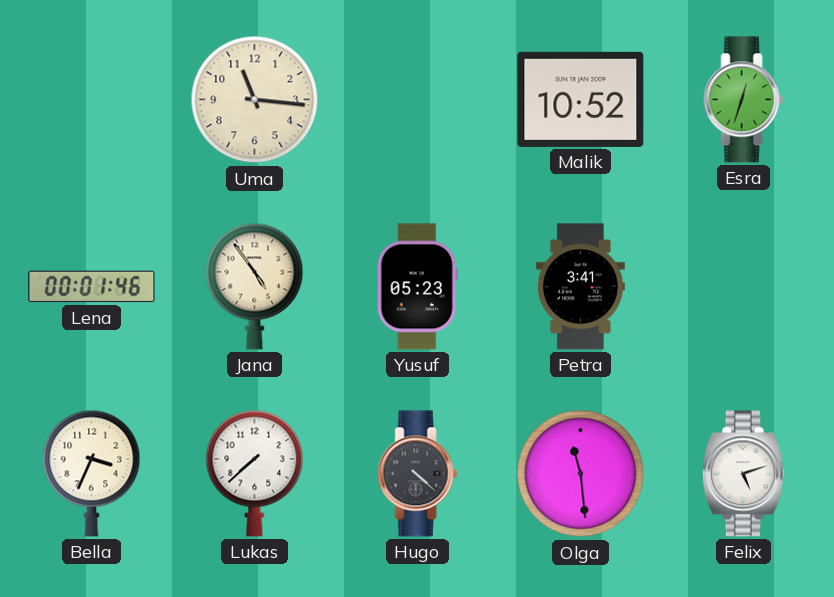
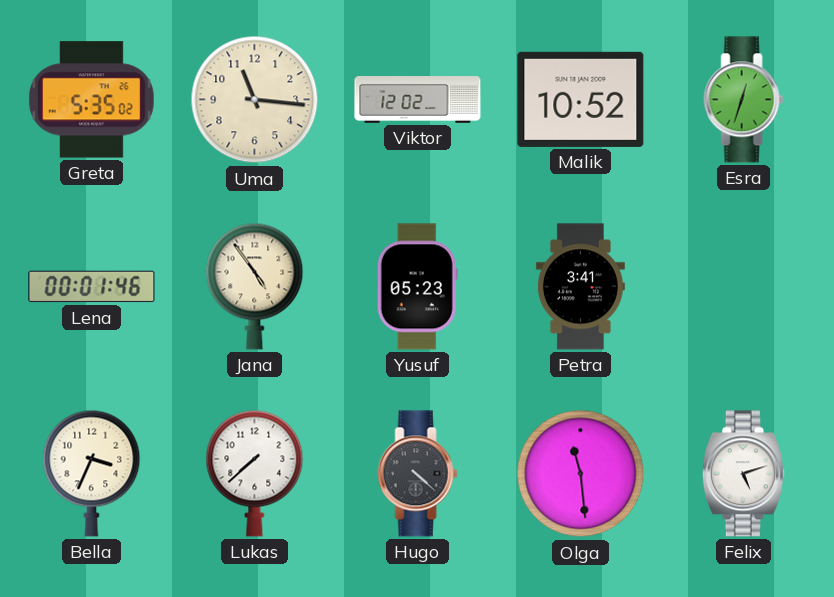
Greta: none -> 5:35 (91, 100)
Viktor: none -> 12:02 (418, 100)
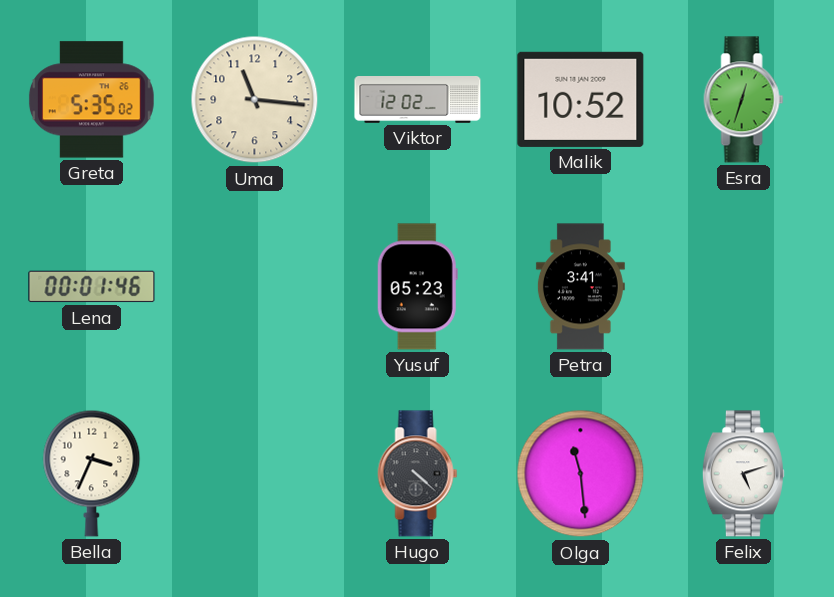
Jana: 4:54 -> none (255, 286)
Lukas: 7:38 -> none (255, 473)
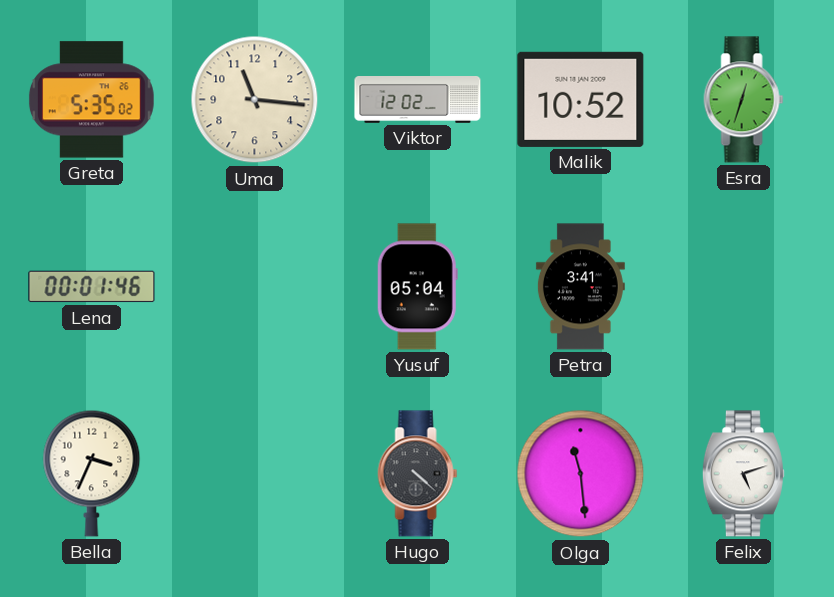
Yusuf: 05:23 -> 05:04 (417, 287)
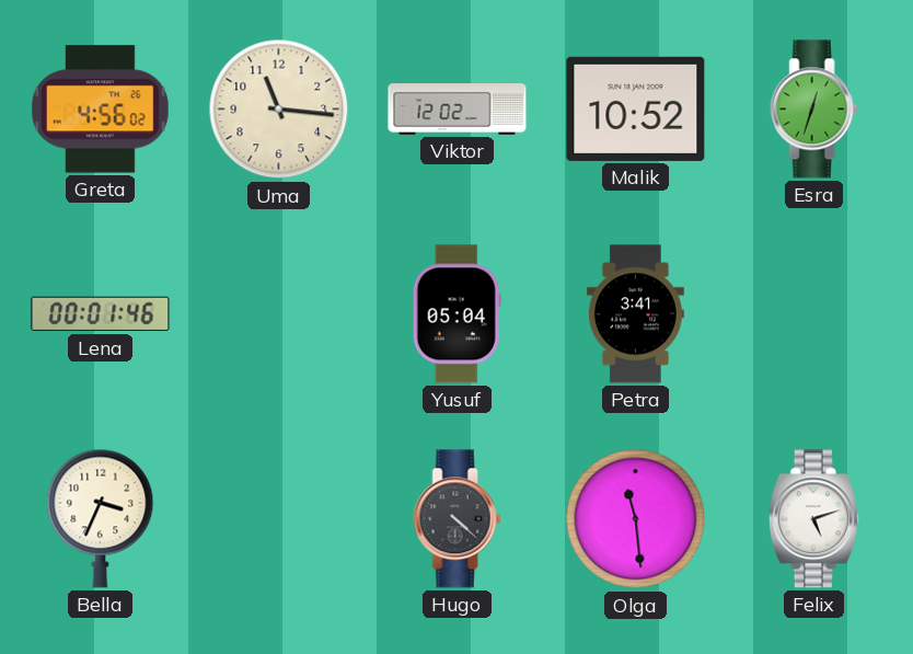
Greta: 5:35 -> 4:56 (100, 110)
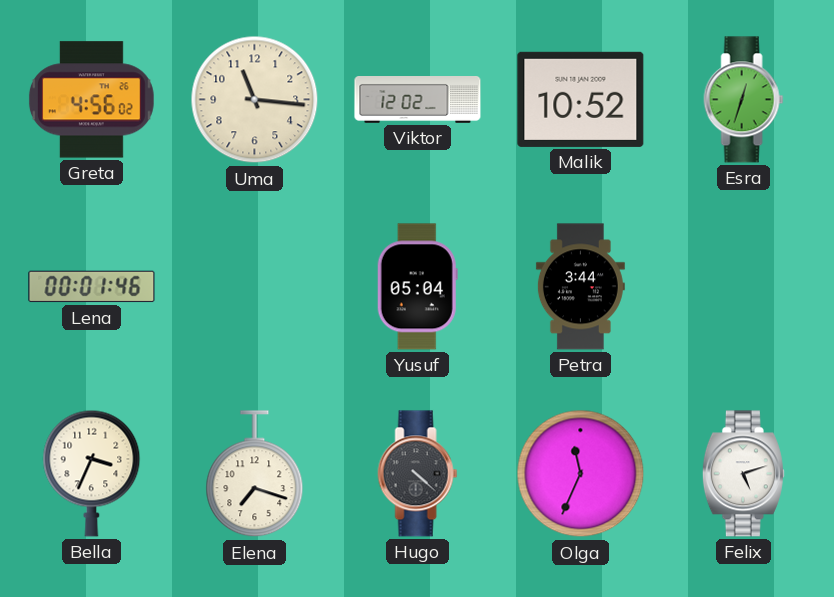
Petra: 3:41 -> 3:44 (580, 287)
Elena: none -> 7:18 (255, 474)
Olga: 11:29 -> 11:34 (581, 474)
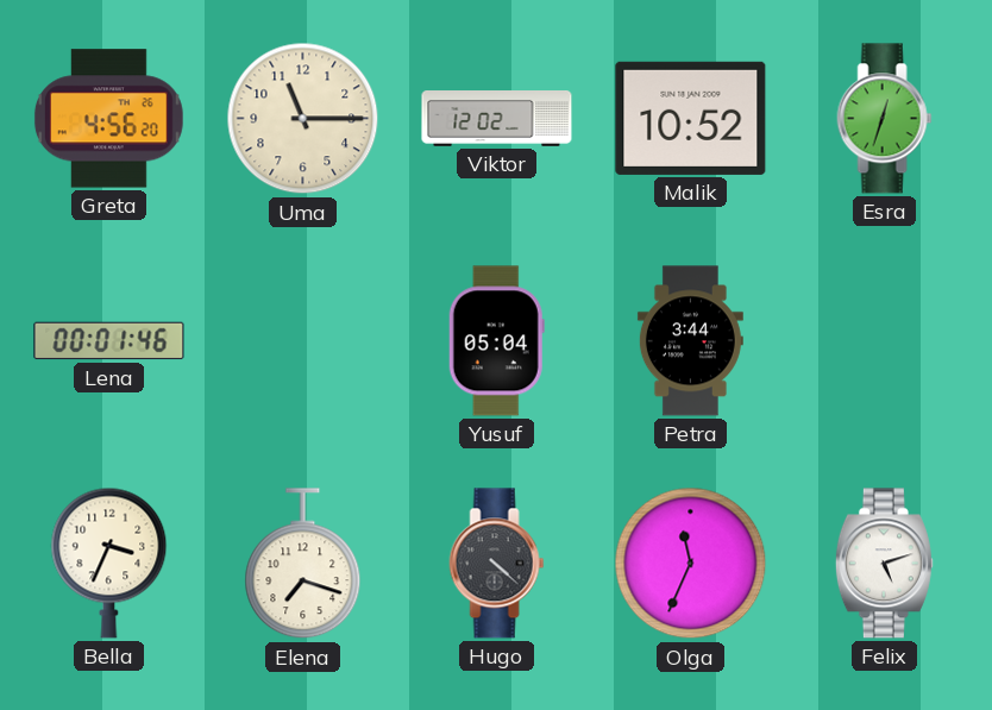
Greta: 4:56:02 -> 4:56:20 (108, 119)
Uma: 11:16 -> 11:15 (303, 119)
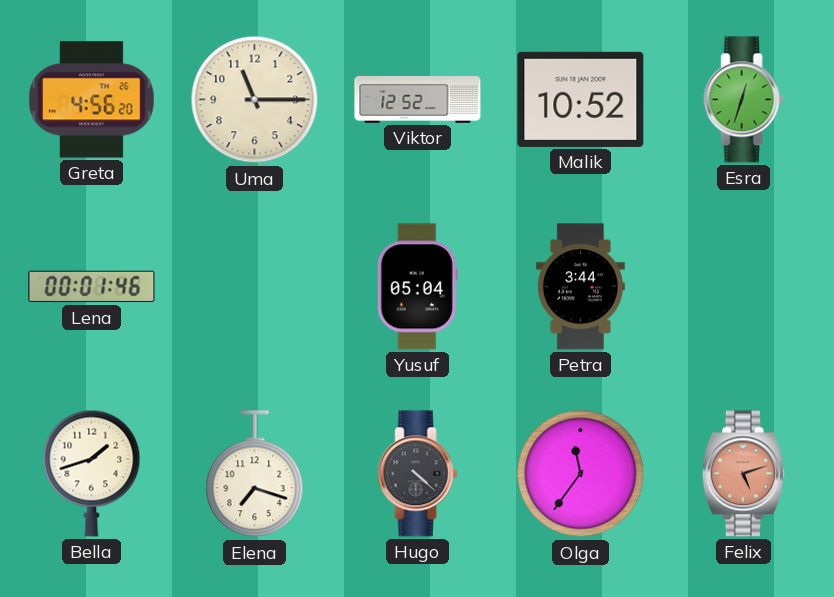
Viktor: 12:02 -> 12:52 (418, 100)
Bella: 3:34 -> 1:42 (92, 473)
Olga: 11:34 -> 11:36 (581, 474)
Felix dial: white -> salmon (743, 474)
